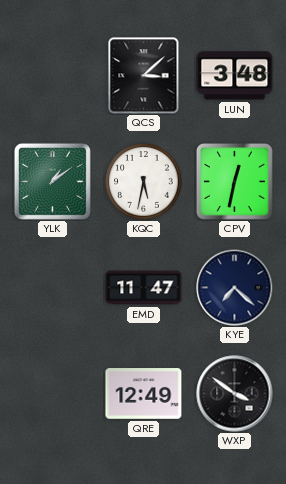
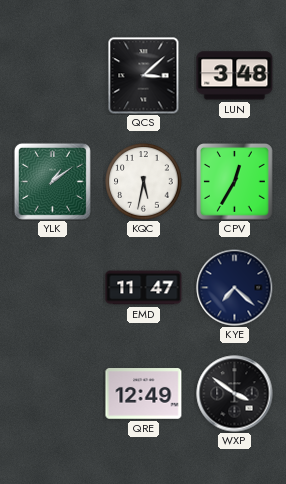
CPV: 12:32 -> 12:35 (234, 181)
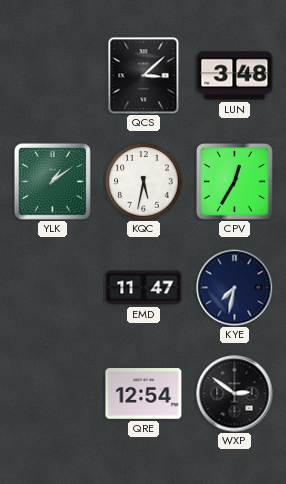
KYE: 7:22 -> 7:32 (235, 288)
QRE: 12:49 -> 12:54 (144, 394)
WXP: 3:51 -> 2:51 (235, 394)
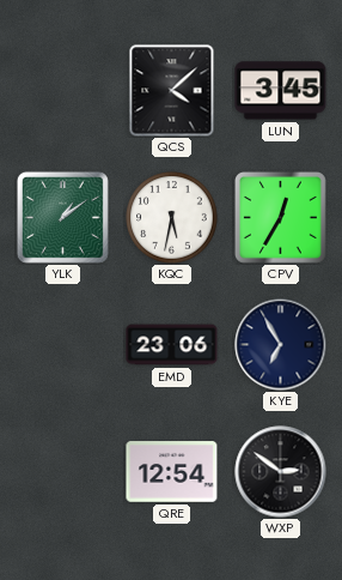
QCS: 3:08 -> 4:08 (172, 91)
LUN: 3:48 -> 3:45 (281, 91)
EMD: 11:47 -> 23:06 (172, 345)
KYE: 7:32 -> 6:55 (281, 345)
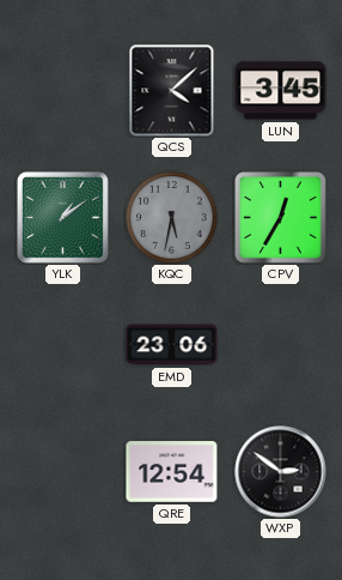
KQC dial: white -> grey (172, 218)
KYE: 6:55 -> none (281, 345)
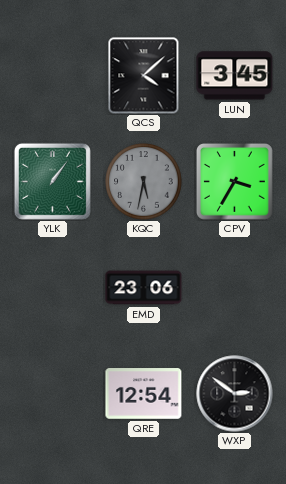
YLK: 1:09 -> 1:06 (52, 181)
CPV: 12:35 -> 3:35 (234, 181)
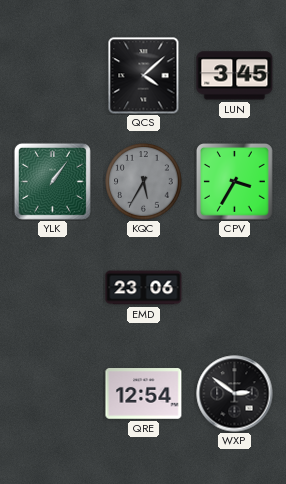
KQC: 5:32 -> 5:35 (144, 182)
